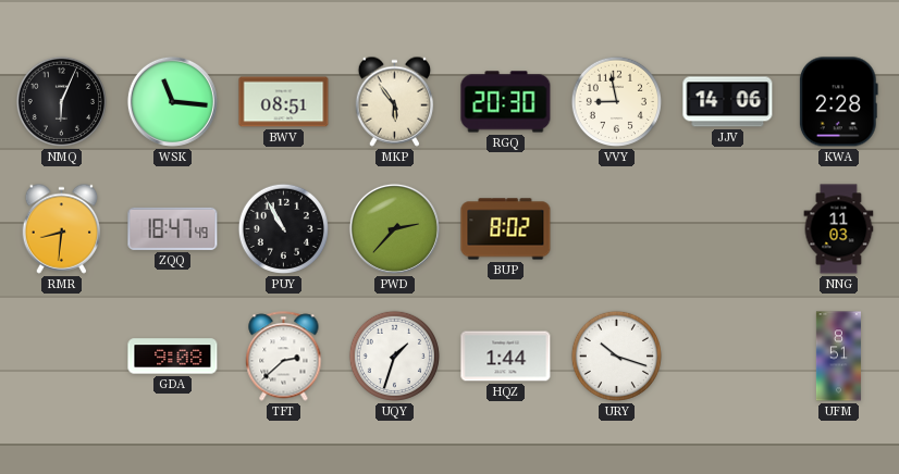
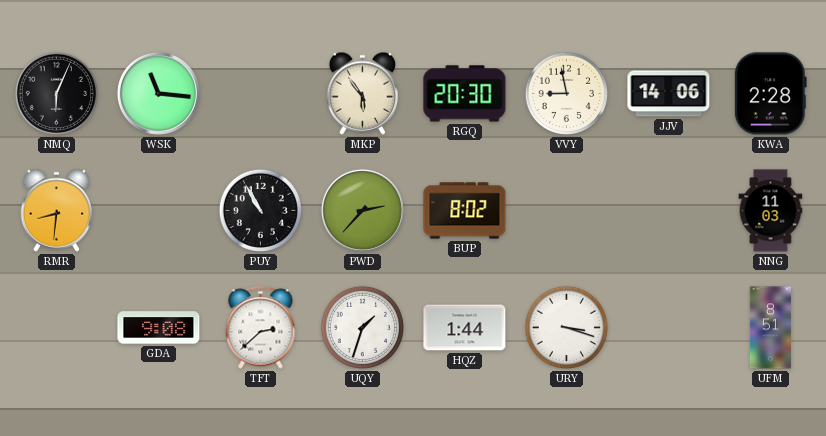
BWV: 08:51 -> none (284, 102)
ZQQ: 18:47 -> none (173, 228)
URY: 10:18 -> 3:18 (566, 327)
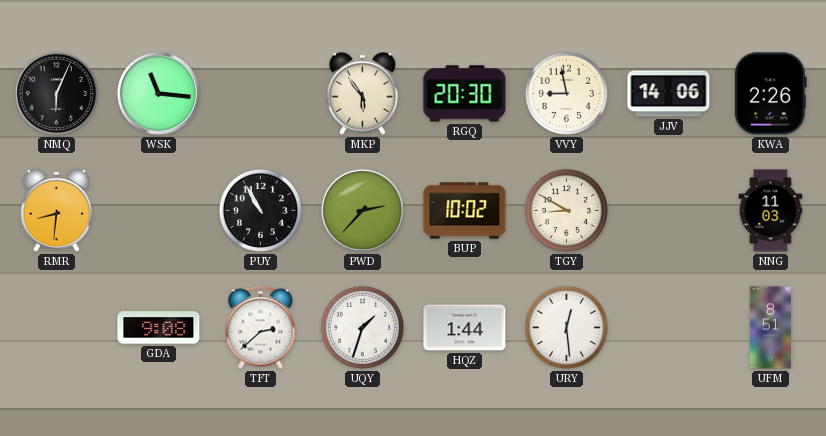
KWA: 2:28 -> 2:26 (770, 94)
BUP: 8:02 -> 10:02 (465, 211)
TGY: none -> 8:50 (566, 210)
URY: 3:18 -> 12:29 (566, 327)
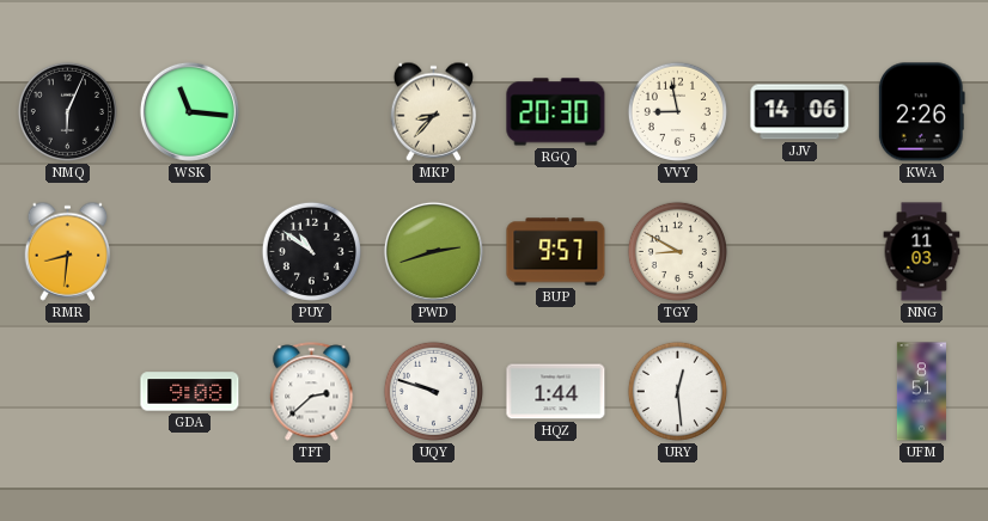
MKP: 5:54 -> 8:37 (434, 111)
PUY: 10:55 -> 10:51 (311, 251)
PWD: 2:37 -> 2:42 (433, 251)
BUP: 10:02 -> 9:57 (556, 252)
UQY: 1:33 -> 9:48 (433, 391)
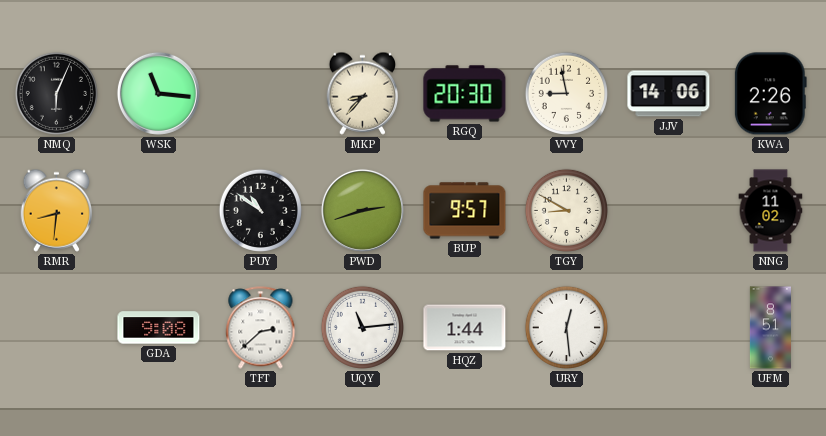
NNG: 11:03 -> 11:02 (771, 211)
UQY: 9:48 -> 11:14 (362, 327)
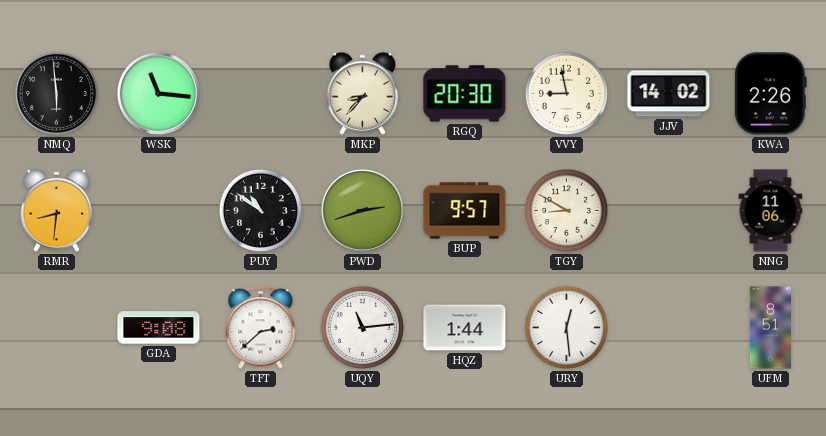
NMQ: 6:04 -> 5:59 (56, 93)
JJV: 14:06 -> 14:02 (669, 94)
NNG: 11:02 -> 11:06 (771, 211)
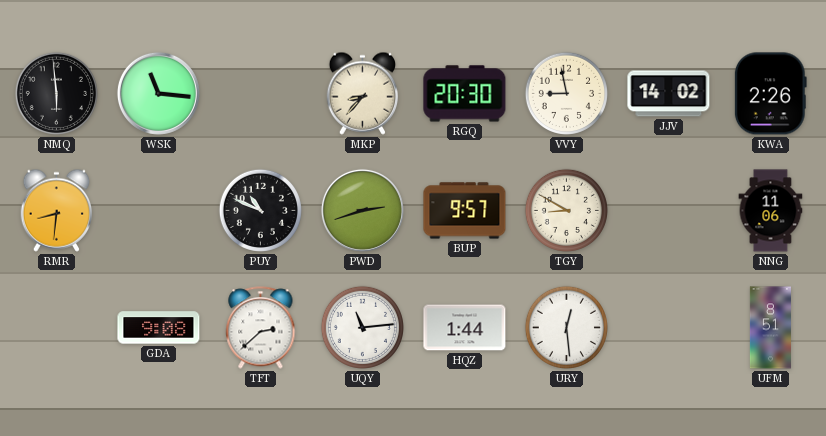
PUY: 10:51 -> 10:49 (260, 210)
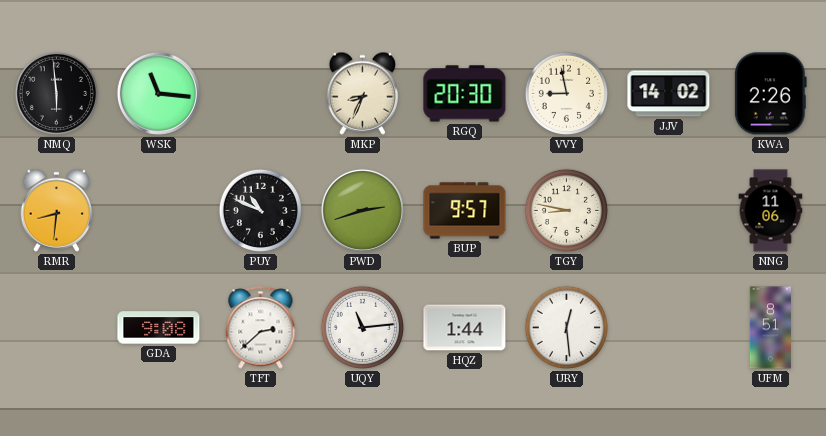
MKP: 8:37 -> 8:34 (363, 93)
TGY: 8:50 -> 8:47 (566, 210)
